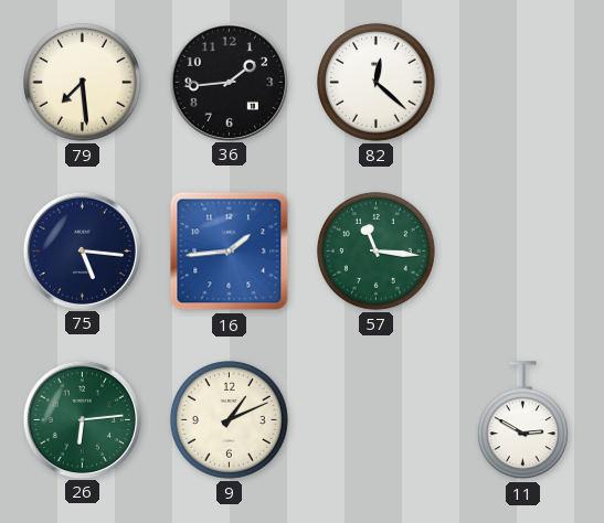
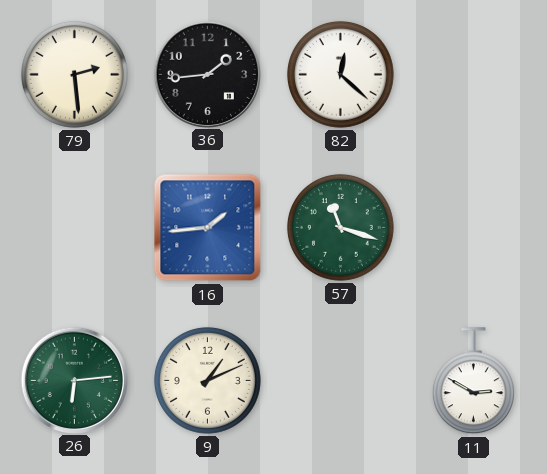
79: 7:29 -> 2:29 (74, 74)
75: 5:16 -> none (82, 250)
57: 11:16 -> 11:18 (340, 227)
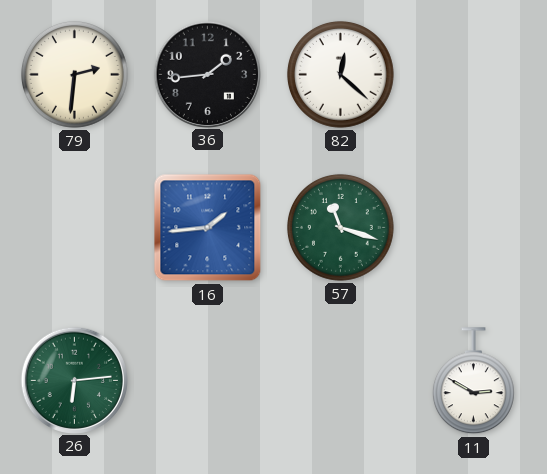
79: 2:29 -> 2:31 (74, 74)
9: 1:11 -> none (207, 380)
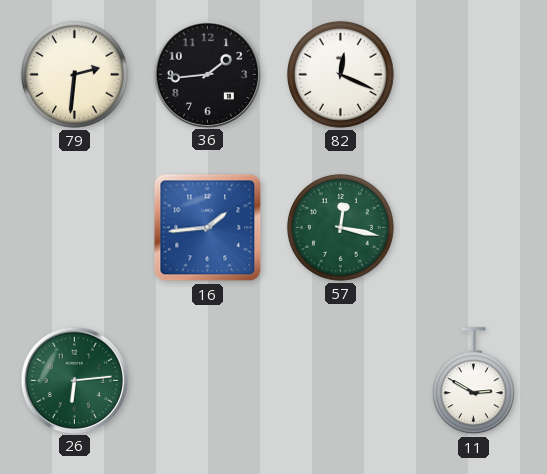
82: 12:22 -> 12:19 (340, 74)
57: 11:18 -> 12:17 (340, 227)
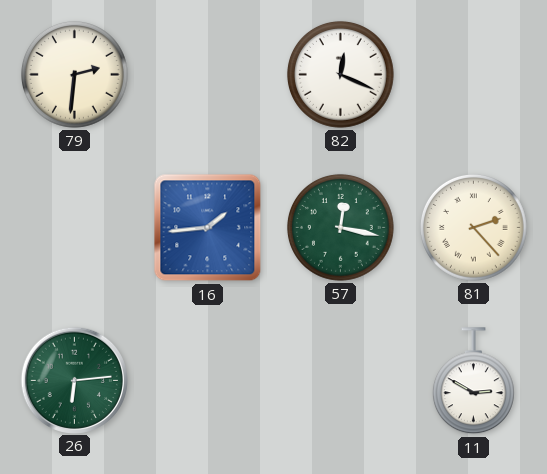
36: 1:44 -> none (207, 74)
81: none -> 2:23 (473, 227)
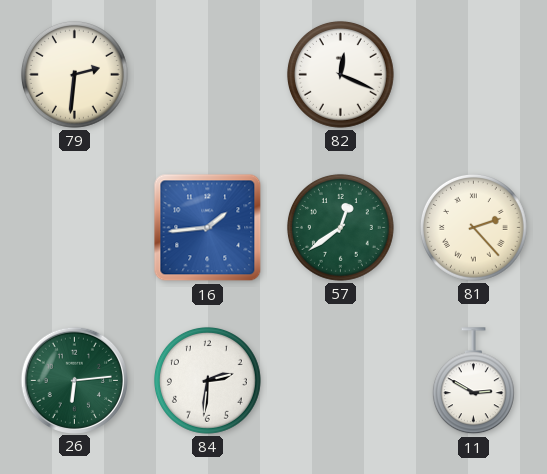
57: 12:17 -> 12:39 (340, 227)
84: none -> 2:31 (207, 380)
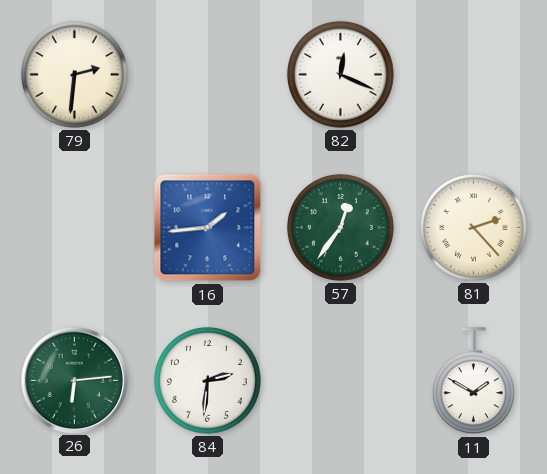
57: 12:39 -> 12:36 (340, 227)
11: 2:50 -> 1:50 (473, 381)
